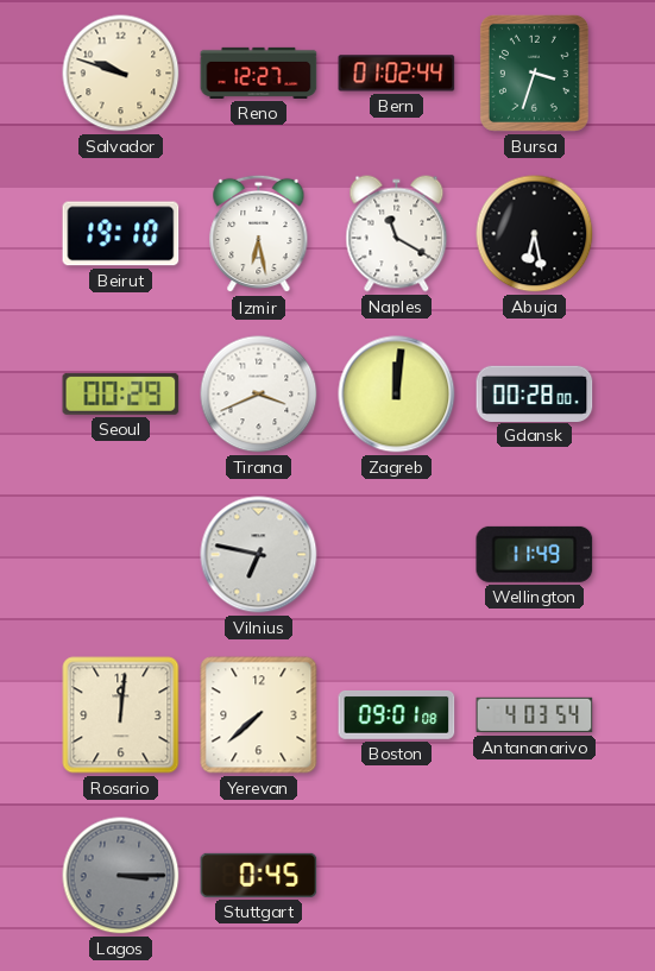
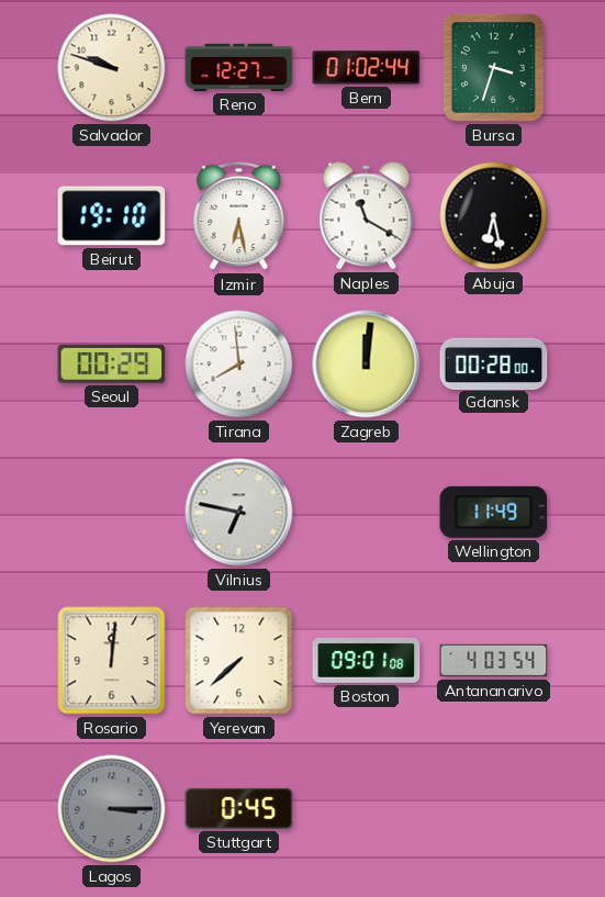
Tirana: 3:41 -> 7:59 (239, 365)
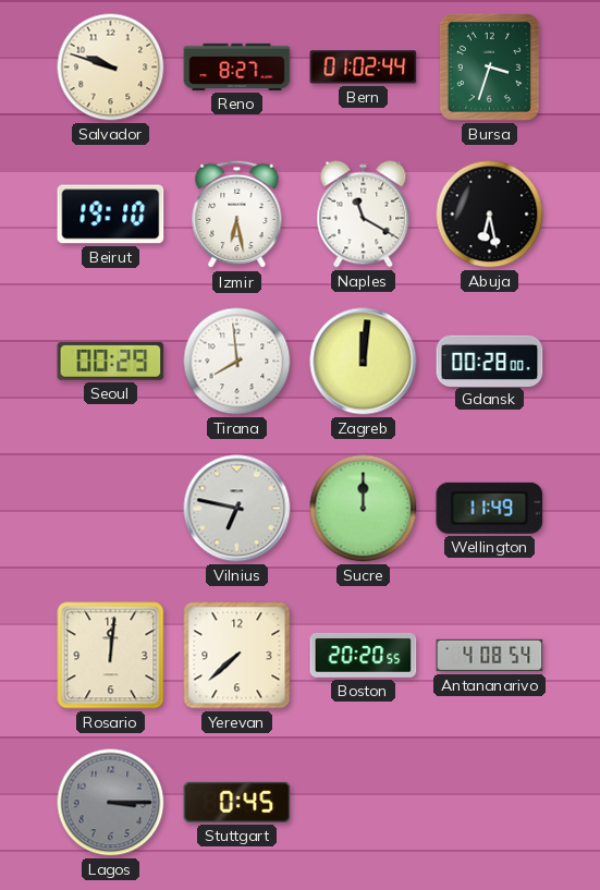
Reno: 12:27 -> 8:27 (237, 66)
Sucre: none -> 12:00 (364, 509)
Boston: 09:01 -> 20:20 (364, 655)
Antananarivo: 4:03 -> 4:08 (490, 656)
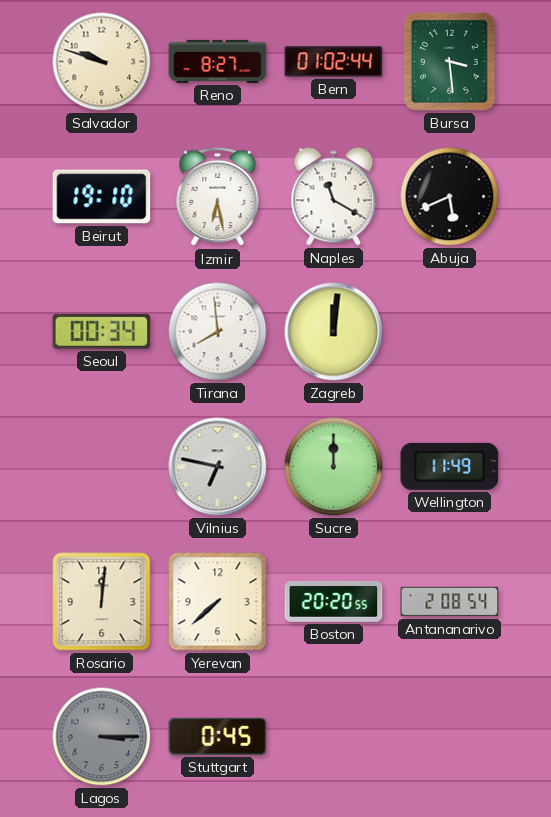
Bursa: 3:33 -> 3:29 (449, 61)
Abuja: 6:28 -> 5:41 (450, 197)
Seoul: 00:29 -> 00:34 (102, 331)
Gdansk: 00:28 -> none (490, 361)
Antananarivo: 4:08 -> 2:08 (450, 602)
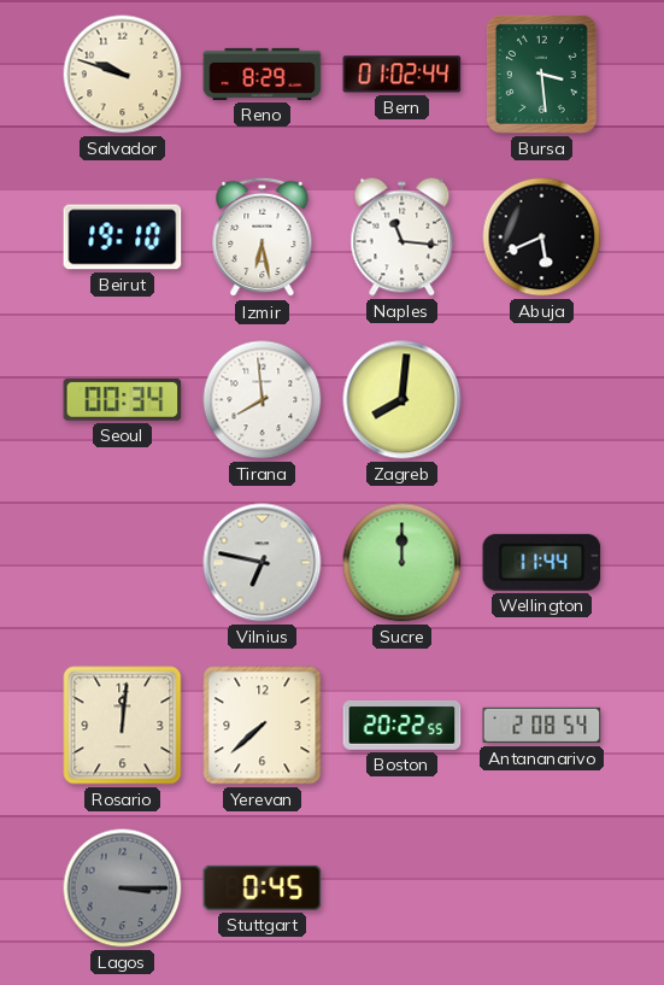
Reno: 8:27 -> 8:29 (263, 74)
Naples: 11:20 -> 11:16 (402, 238)
Zagreb: 12:01 -> 8:01 (402, 400)
Wellington: 11:49 -> 11:44 (542, 562)
Boston: 20:20 -> 20:22 (402, 725)
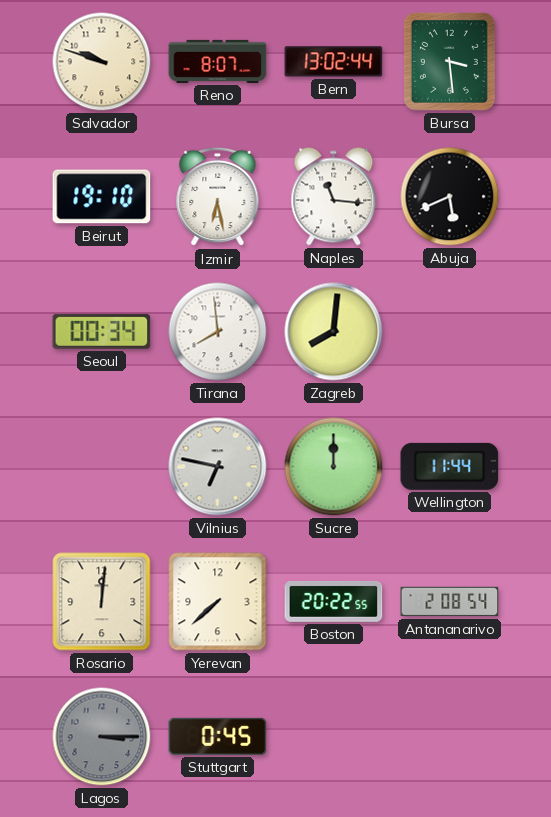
Reno: 8:29 -> 8:07 (218, 61)
Bern: 01:02 -> 13:02 (334, 62)
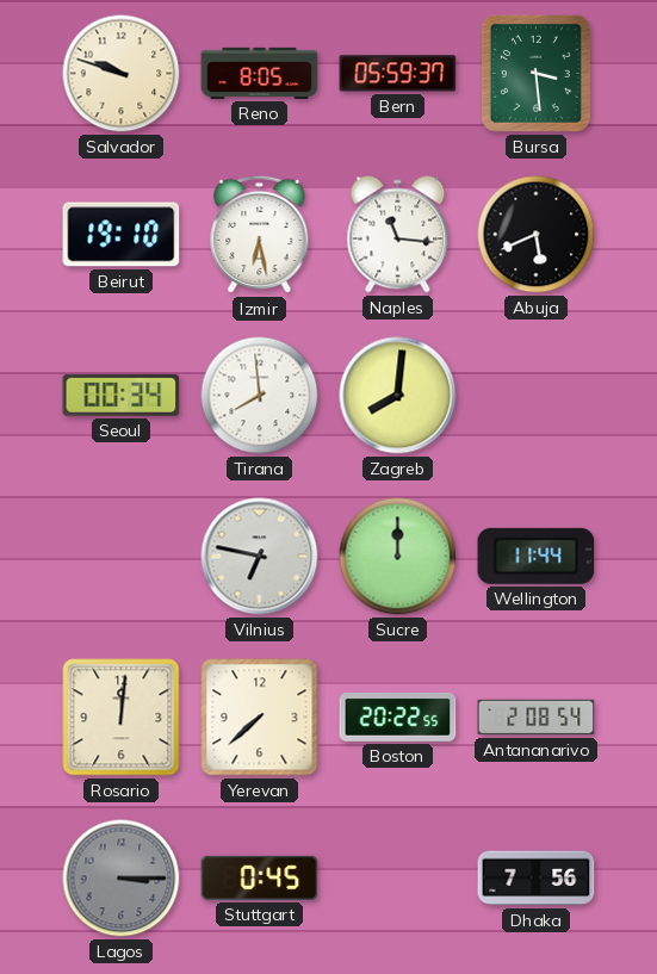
Reno: 8:07 -> 8:05 (260, 73)
Bern: 13:02 -> 05:59 (398, 74)
Dhaka: none -> 7:56 (537, 879)
